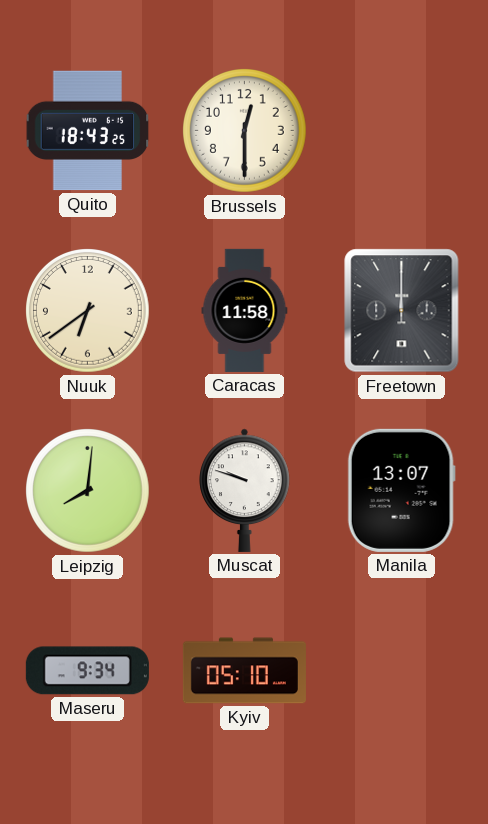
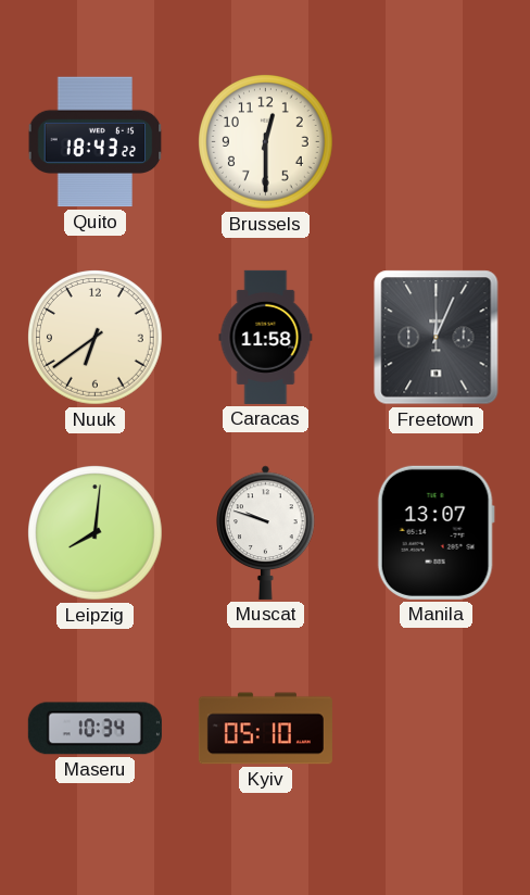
Quito: 18:43:25 -> 18:43:22 (96, 142)
Freetown: 12:00 -> 12:04 (437, 338)
Maseru: 9:34 -> 10:34 (94, 729)
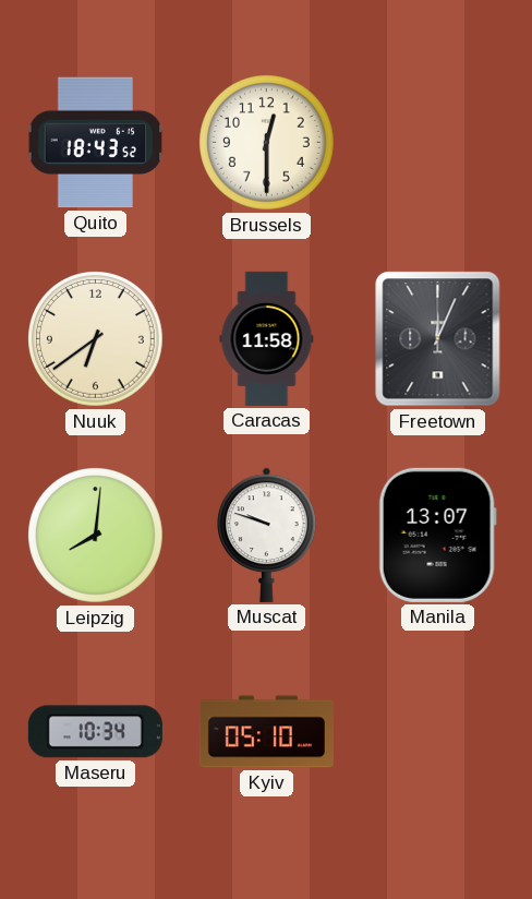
Quito: 18:43:22 -> 18:43:52 (96, 143)
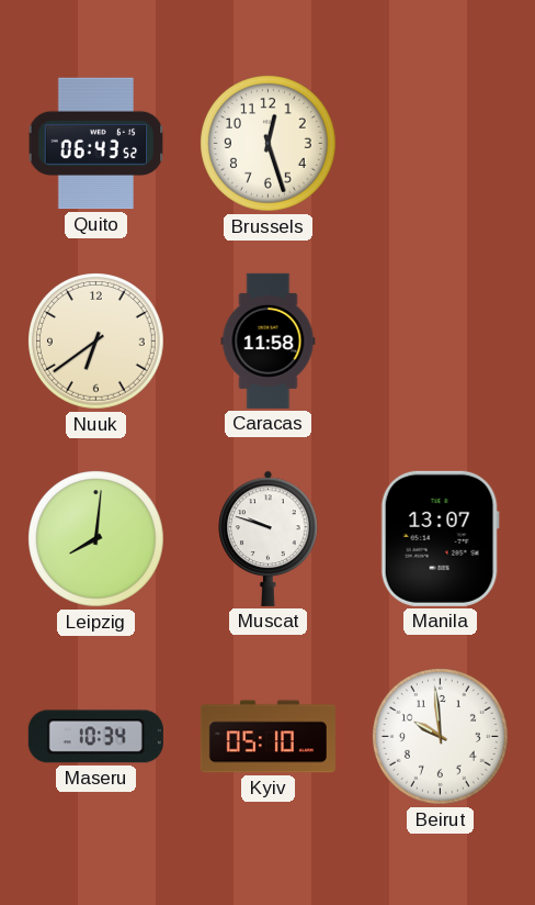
Quito: 18:43 -> 06:43 (96, 144)
Brussels: 12:30 -> 12:27 (269, 144)
Freetown: 12:04 -> none (438, 339)
Beirut: none -> 9:59 (441, 737)
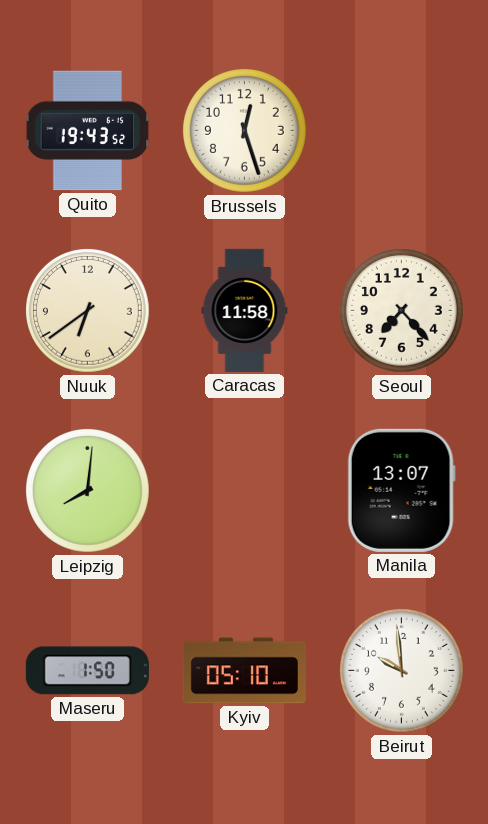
Quito: 06:43 -> 19:43 (88, 131)
Seoul: none -> 7:23 (402, 311)
Muscat: 9:48 -> none (269, 538)
Maseru: 10:34 -> 1:50 (87, 671)
